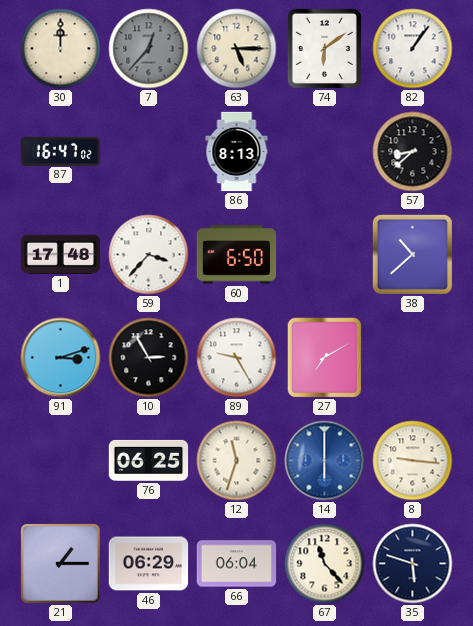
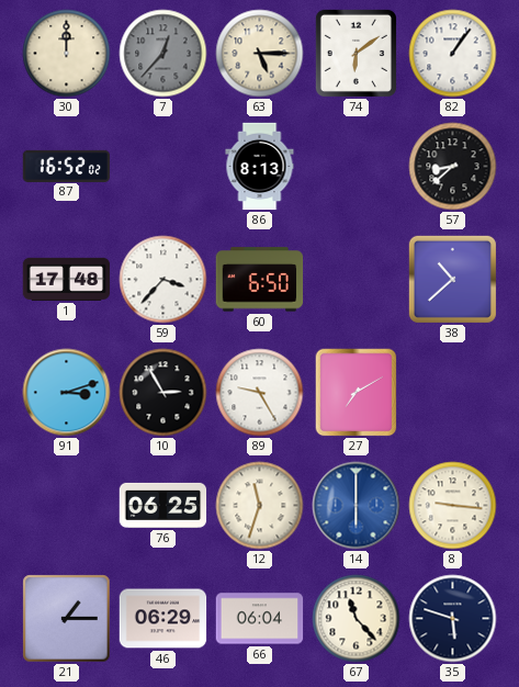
87: 16:47 -> 16:52 (67, 166)
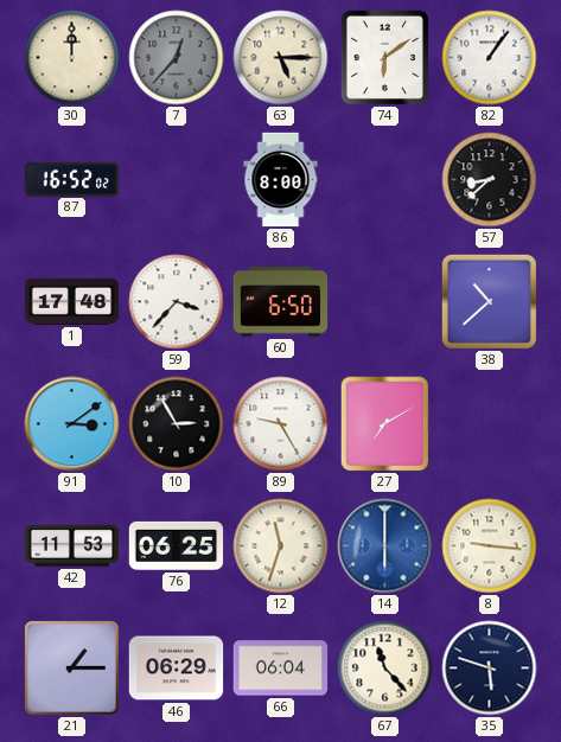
86: 8:13 -> 8:00 (281, 180)
91: 3:12 -> 3:09 (72, 424)
42: none -> 11:53 (72, 545)
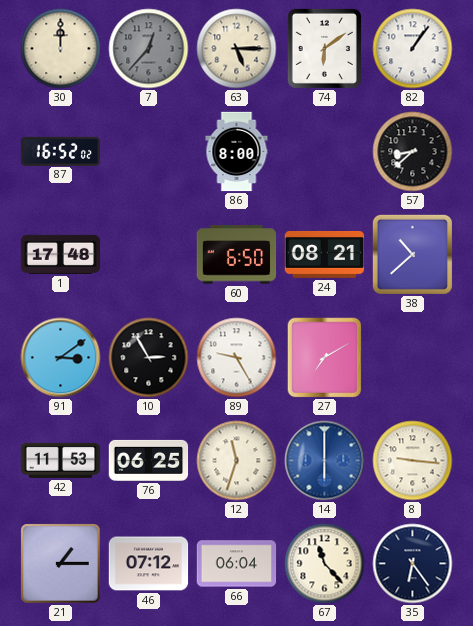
59: 3:37 -> none (177, 302)
24: none -> 08:21 (325, 254)
46: 06:29 -> 07:12 (149, 564)
35: 5:48 -> 6:24 (413, 564)
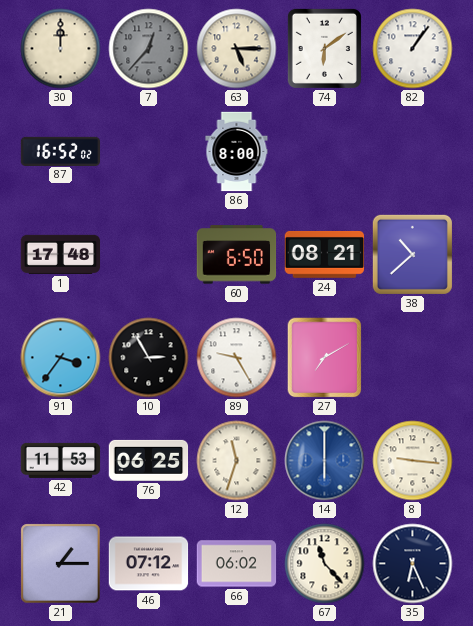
57: 8:38 -> none (413, 152)
91: 3:09 -> 3:36 (61, 358)
66: 06:04 -> 06:02 (237, 564)
35: 6:24 -> 6:26 (413, 564)
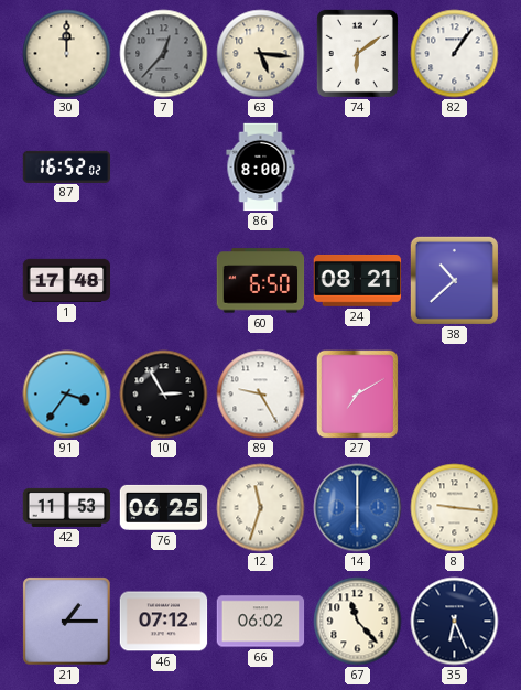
63: 5:15 -> 5:16 (261, 54)
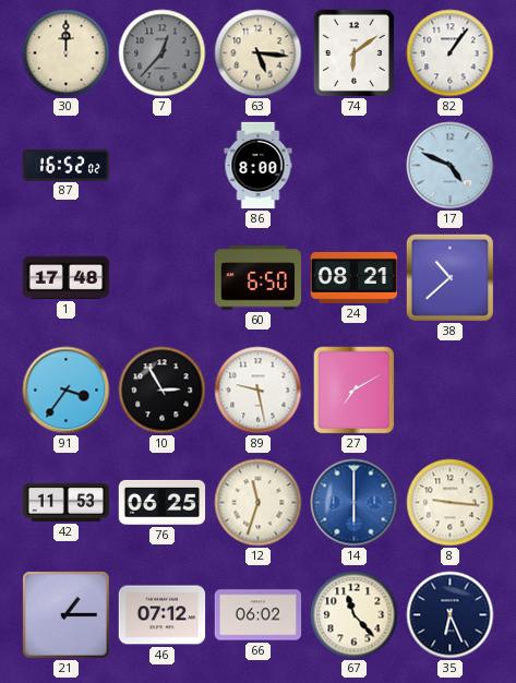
17: none -> 4:49 (451, 166)
89: 9:25 -> 9:28 (259, 391)
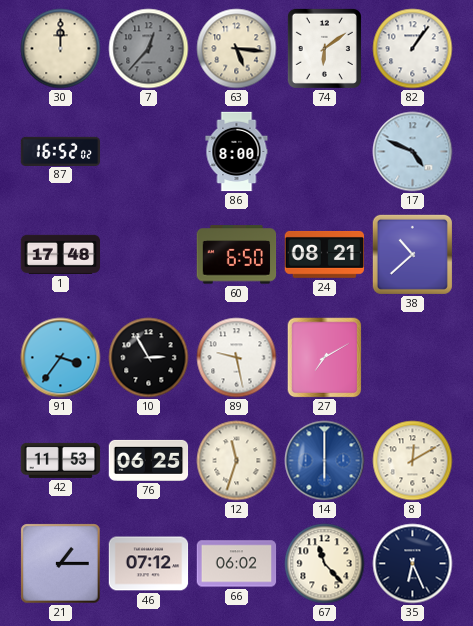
8: 9:16 -> 12:10 (413, 461)
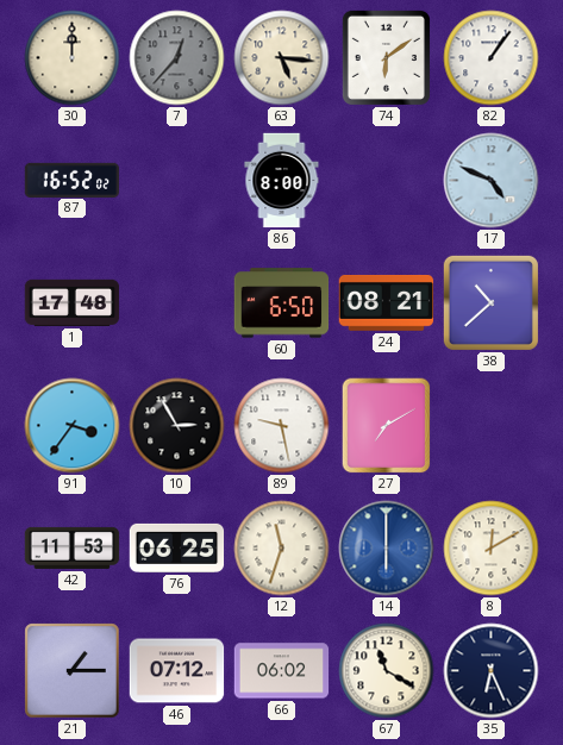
67: 11:23 -> 11:20 (387, 671)
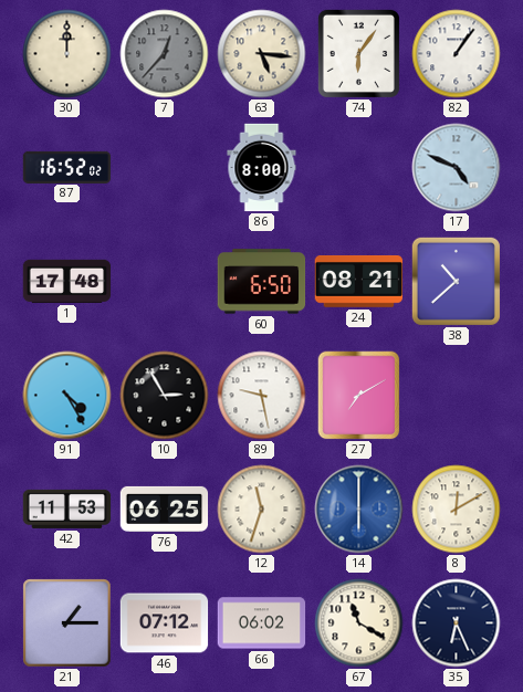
74: 6:09 -> 6:06 (358, 53)
91: 3:36 -> 4:25 (67, 396)
